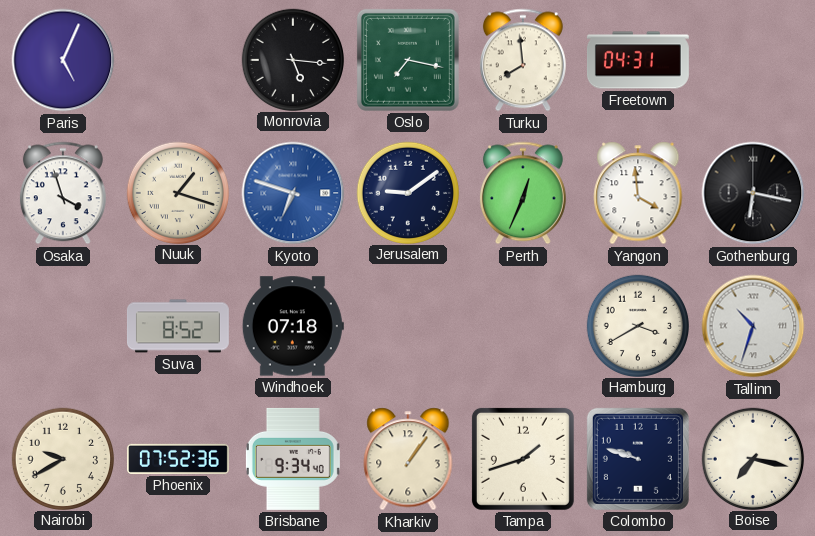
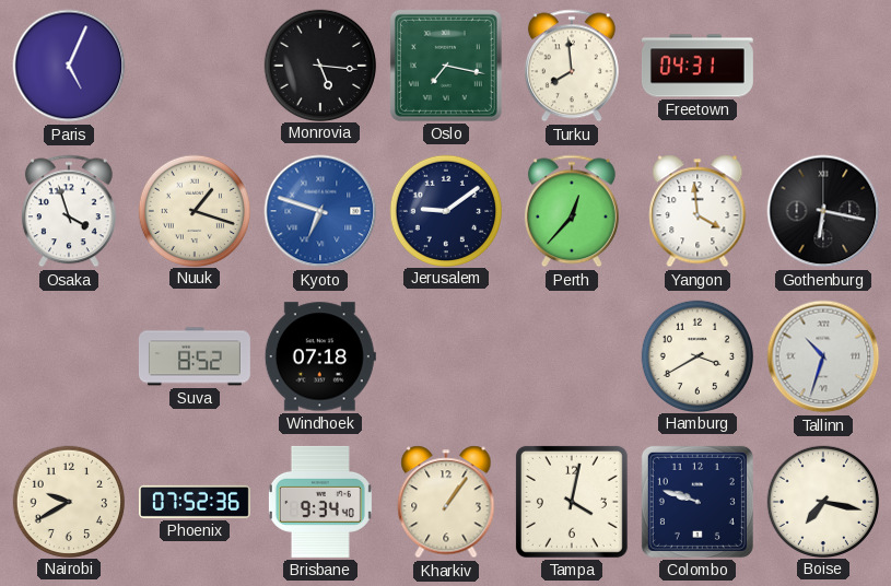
Perth: 12:34 -> 12:37 (572, 211)
Tampa: 1:42 -> 4:02 (572, 502)
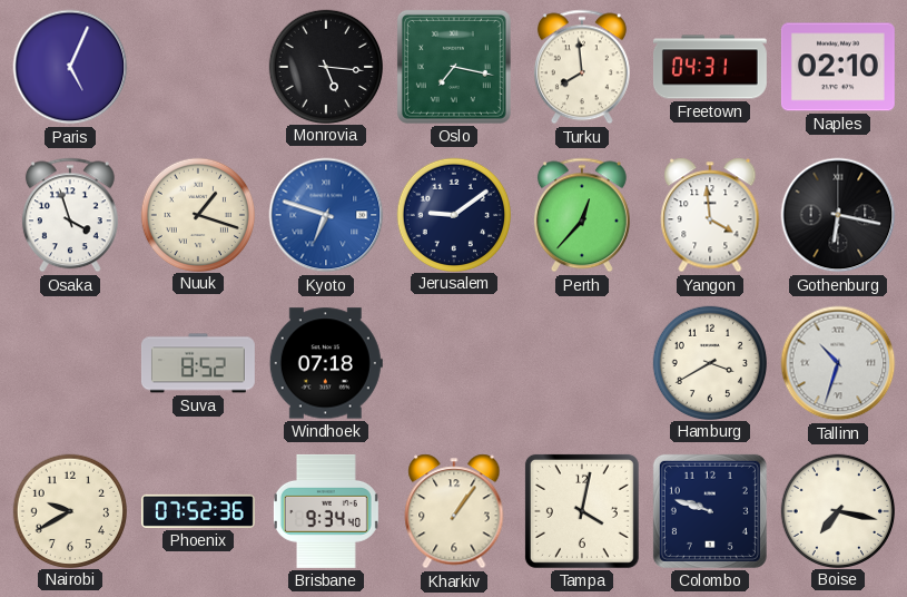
Naples: none -> 02:10 (838, 67)
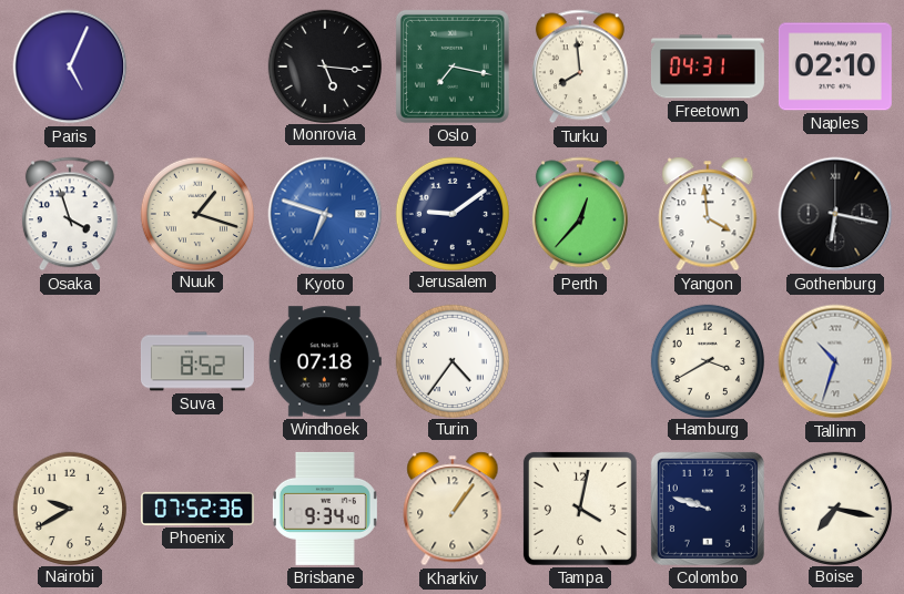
Turin: none -> 4:36 (451, 360)
